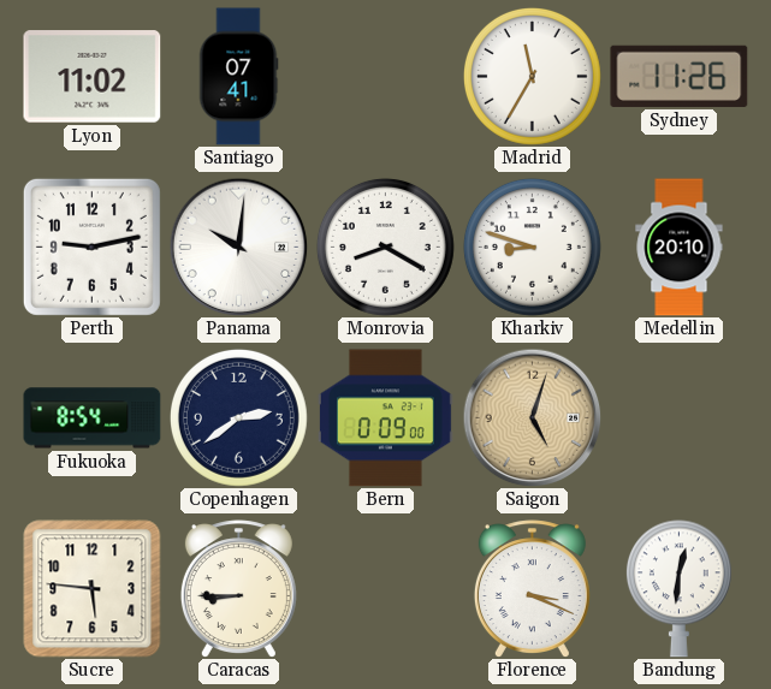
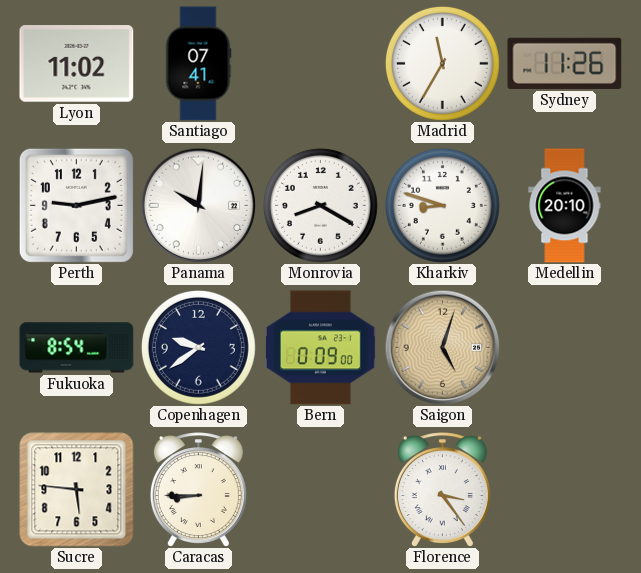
Copenhagen: 2:39 -> 9:39 (198, 347)
Florence: 3:19 -> 3:24 (442, 490)
Bandung: 12:31 -> none (678, 589)
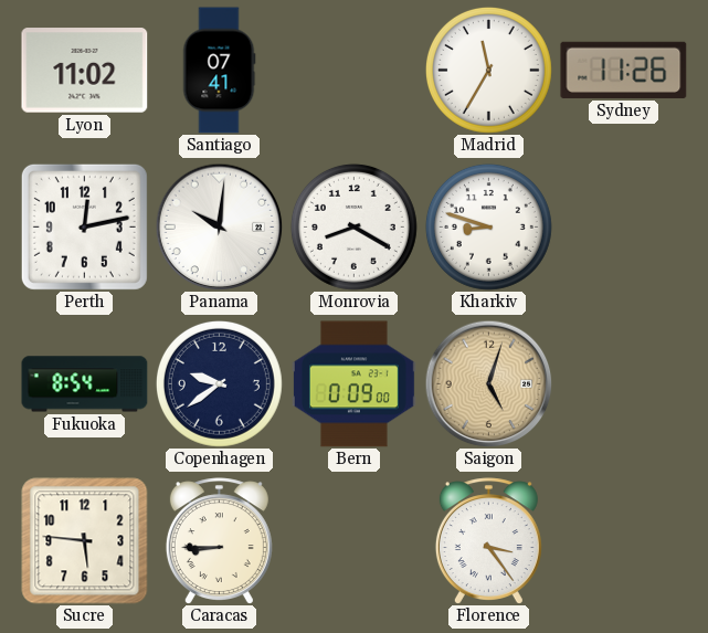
Perth: 9:13 -> 12:13 (84, 226)
Medellin: 20:10 -> none (565, 206)
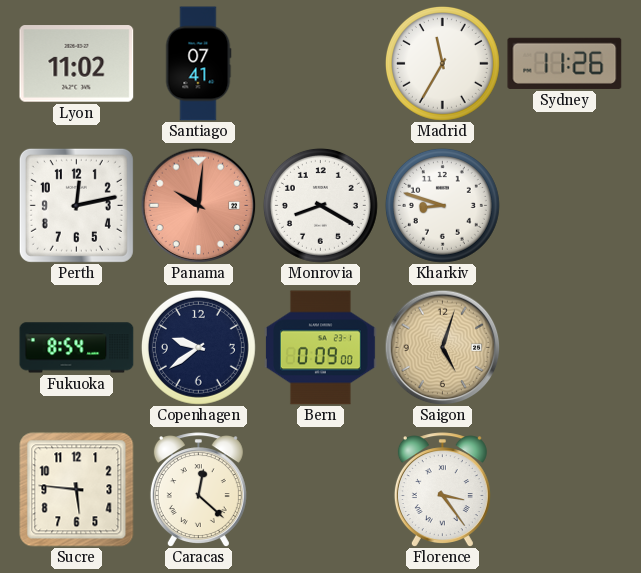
Panama dial: white -> salmon (198, 205)
Caracas: 8:45 -> 12:22 (198, 490)
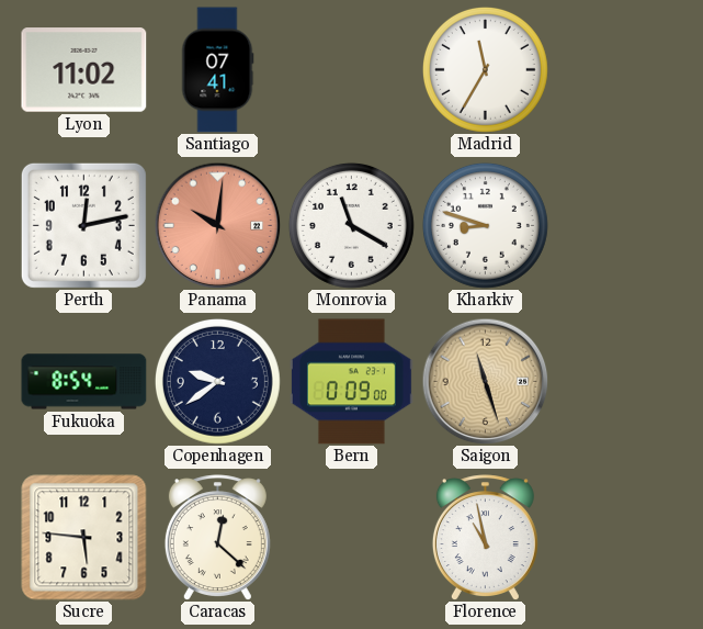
Sydney: 11:26 -> none (565, 63)
Monrovia: 8:20 -> 11:20 (351, 225)
Saigon: 5:03 -> 11:27 (485, 381)
Florence: 3:24 -> 10:58 (485, 538)
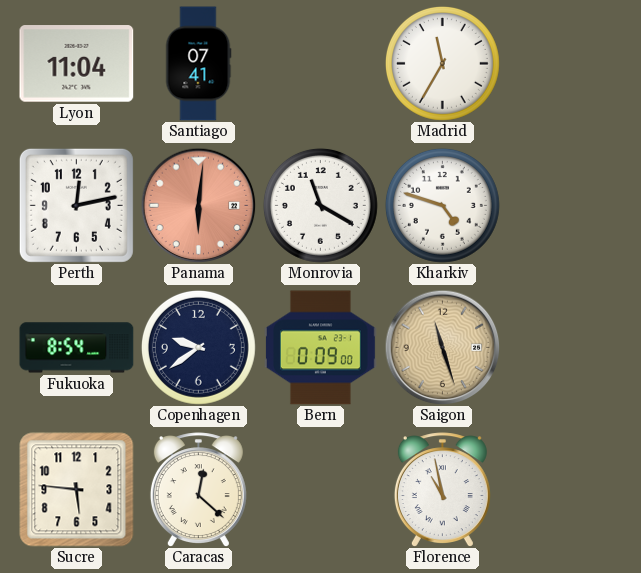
Lyon: 11:02 -> 11:04 (77, 64)
Panama: 10:01 -> 6:01 (198, 205)
Kharkiv: 8:48 -> 4:48 (442, 205)
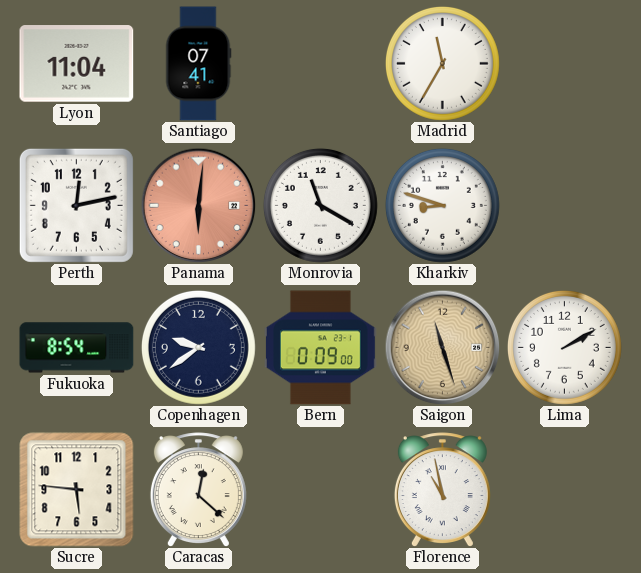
Kharkiv: 4:48 -> 8:48 (442, 205)
Lima: none -> 2:10 (564, 347)
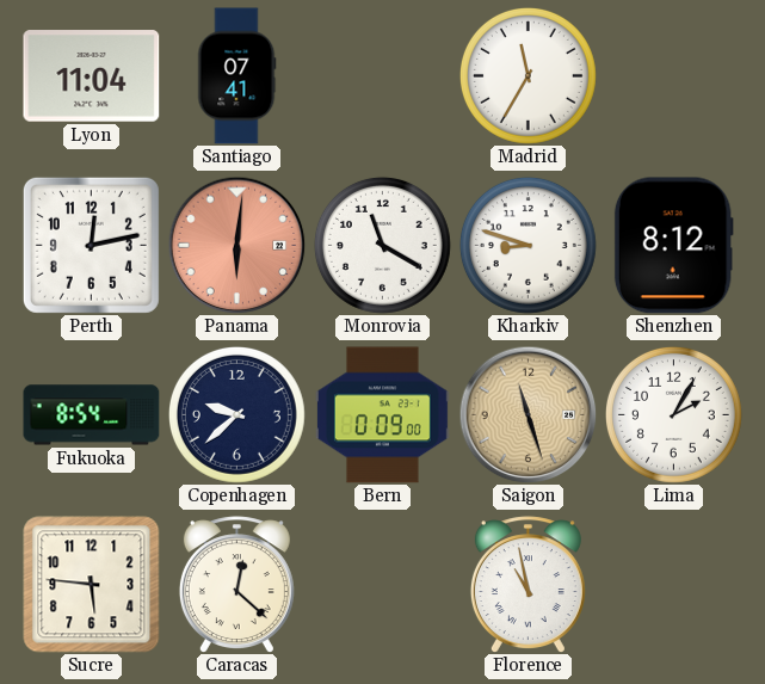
Shenzhen: none -> 8:12 (673, 246)
Copenhagen: 9:39 -> 9:38 (236, 414)
Lima: 2:10 -> 2:05 (673, 414)
